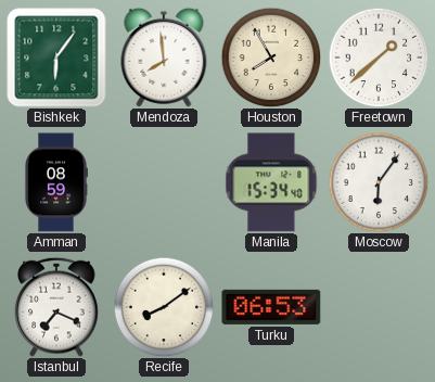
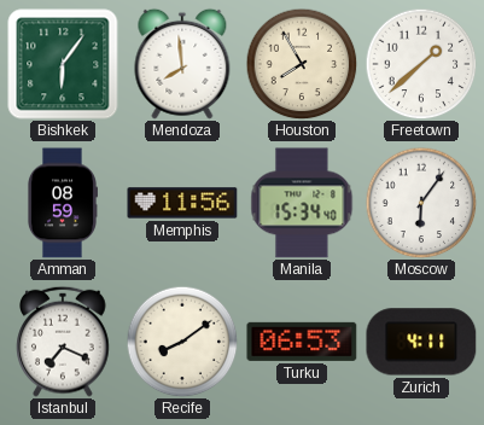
Memphis: none -> 11:56 (182, 203)
Zurich: none -> 4:11 (421, 342)
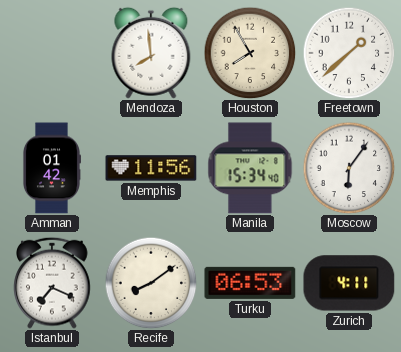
Bishkek: 6:06 -> none (63, 64)
Amman: 08:59 -> 01:42 (51, 168)
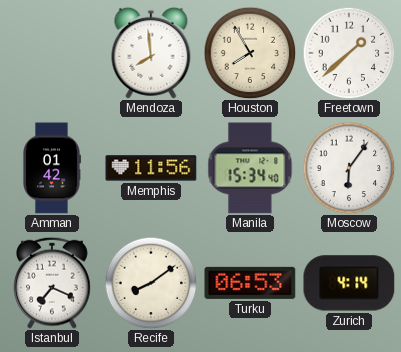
Zurich: 4:11 -> 4:14 (349, 283)
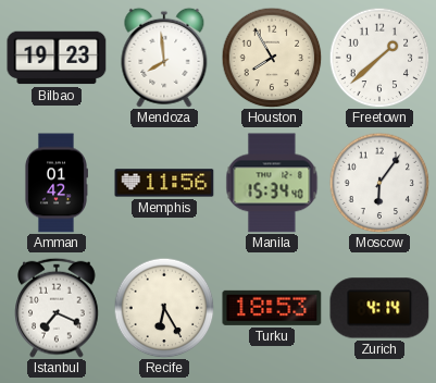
Bilbao: none -> 19:23 (57, 58)
Recife: 8:09 -> 6:25 (164, 308)
Turku: 06:53 -> 18:53 (272, 308)
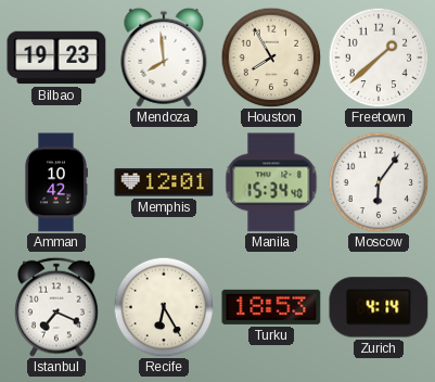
Amman: 01:42 -> 10:42 (55, 182)
Memphis: 11:56 -> 12:01 (164, 182)
